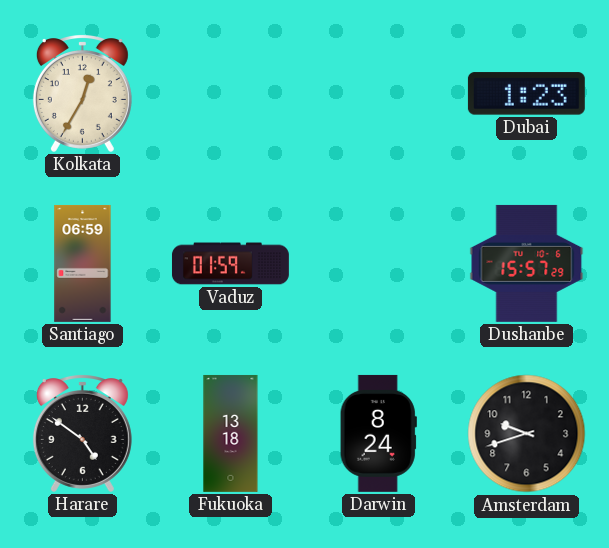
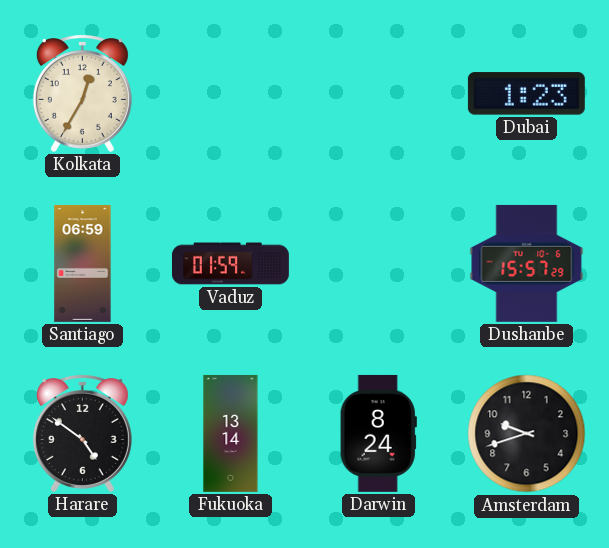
Fukuoka: 13:18 -> 13:14 (231, 433)
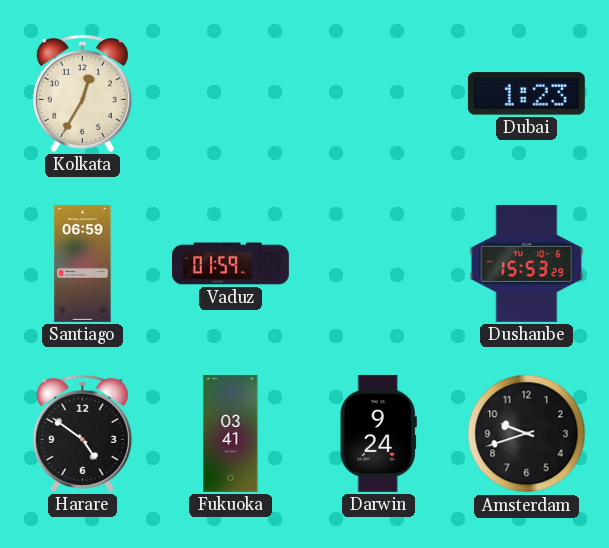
Dushanbe: 15:57 -> 15:53 (527, 263)
Fukuoka: 13:14 -> 03:41 (231, 433)
Darwin: 8:24 -> 9:24 (378, 433)
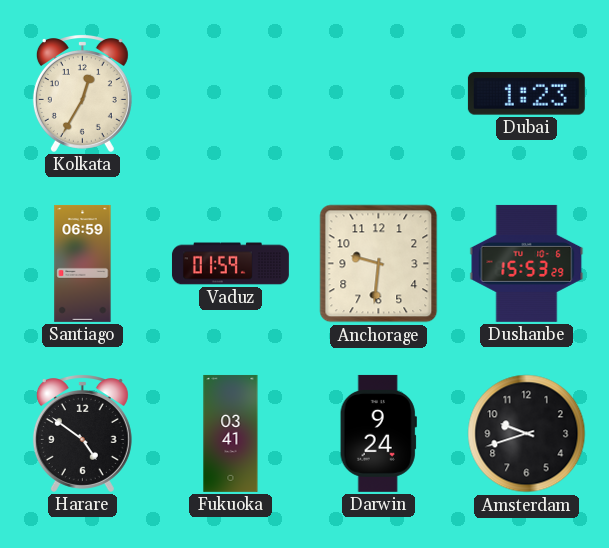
Anchorage: none -> 9:31 (379, 264)
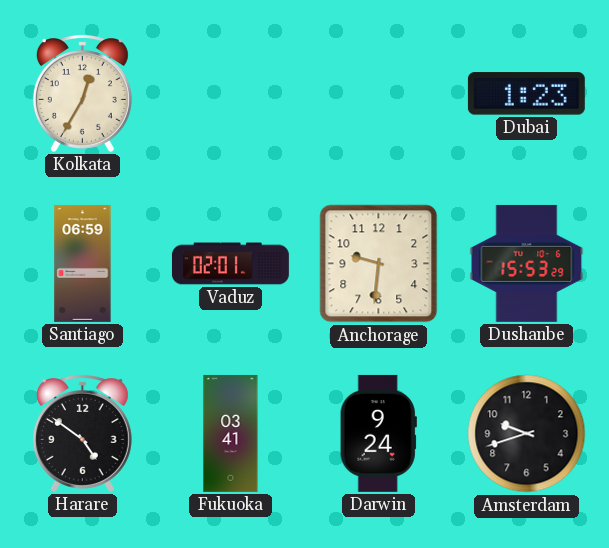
Vaduz: 01:59 -> 02:01 (230, 264)
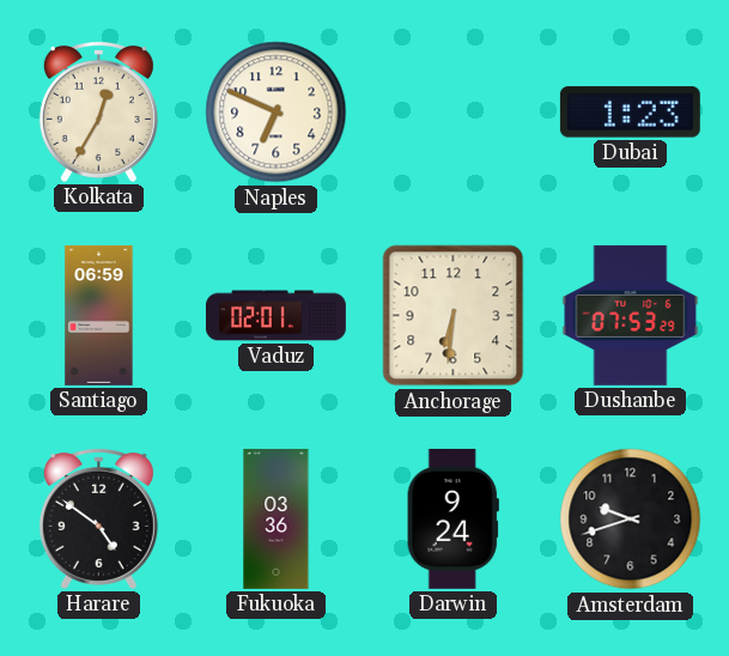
Naples: none -> 6:49 (277, 113)
Anchorage: 9:31 -> 6:31 (454, 316)
Dushanbe: 15:53 -> 07:53 (631, 315)
Fukuoka: 03:41 -> 03:36 (277, 518)
